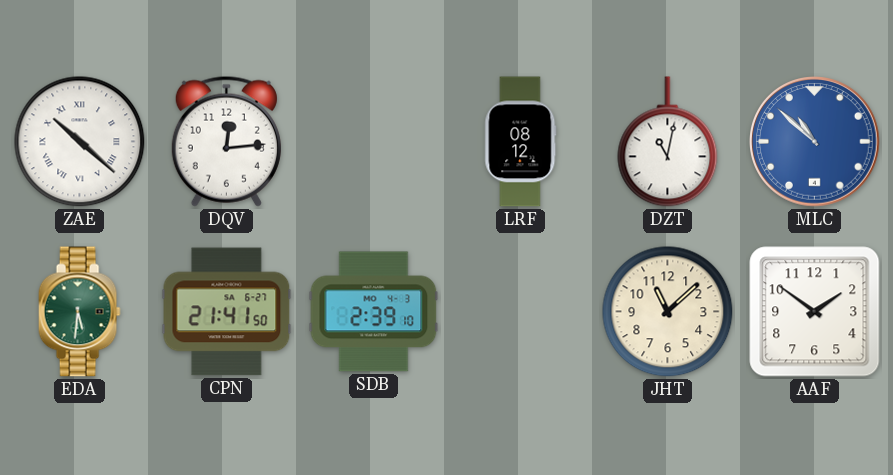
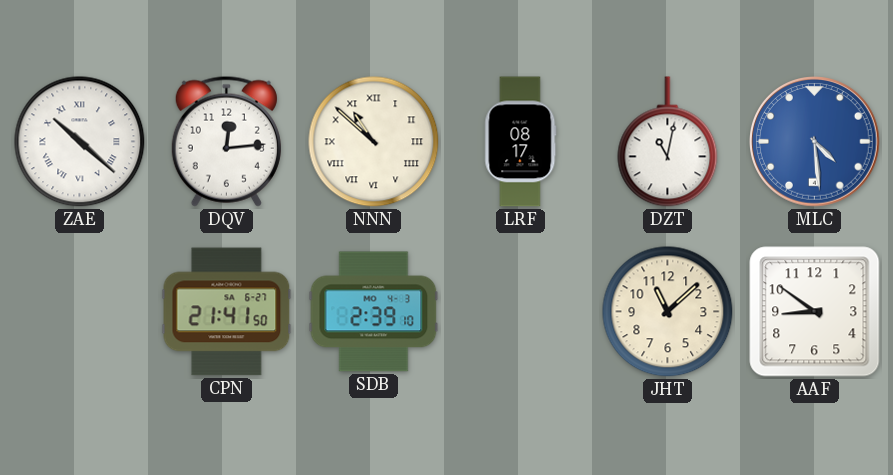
NNN: none -> 10:52 (374, 142)
LRF: 08:12 -> 08:17 (521, 142)
MLC: 10:52 -> 4:29 (815, 142)
EDA: 5:31 -> none (79, 312)
AAF: 1:51 -> 8:51 (815, 312)
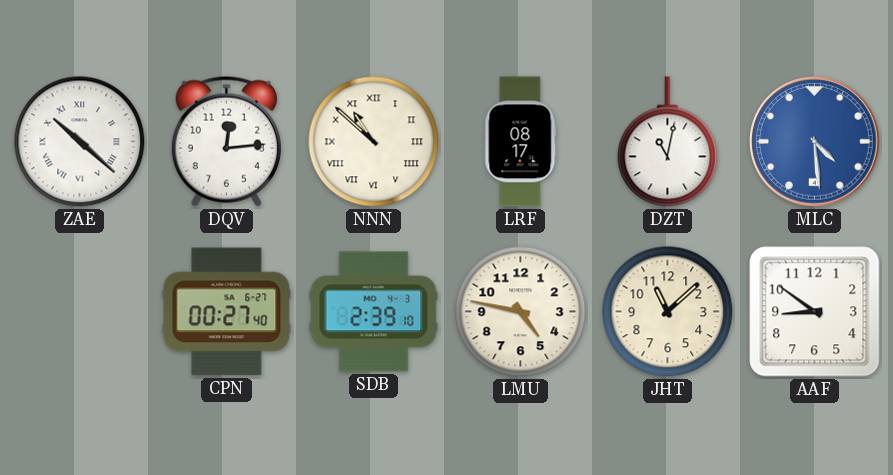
CPN: 21:41 -> 00:27 (227, 312)
LMU: none -> 4:47 (521, 312)
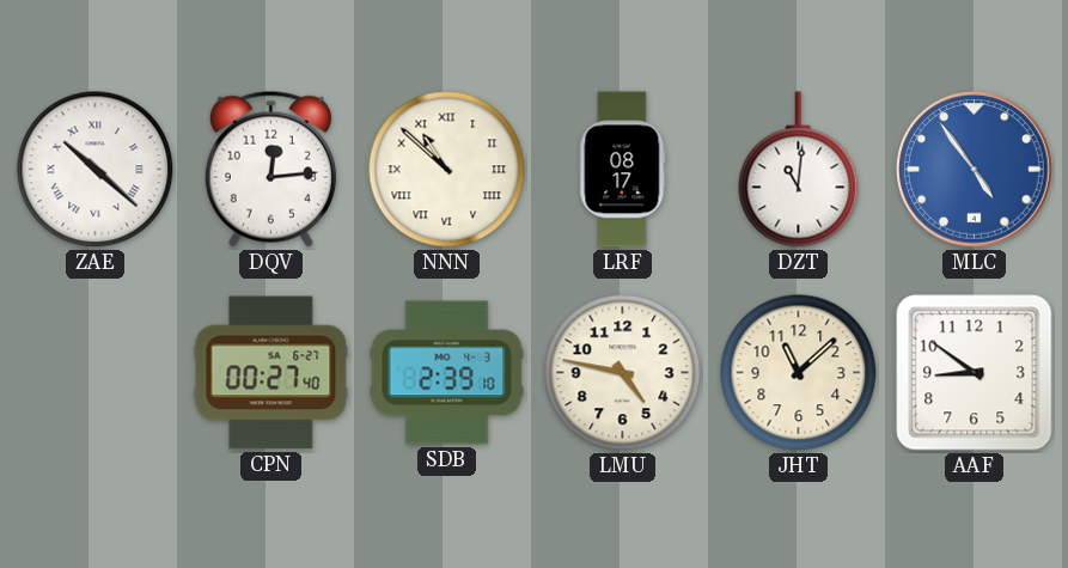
DZT: 11:02 -> 11:01 (799, 170)
MLC: 4:29 -> 4:54 (975, 170)
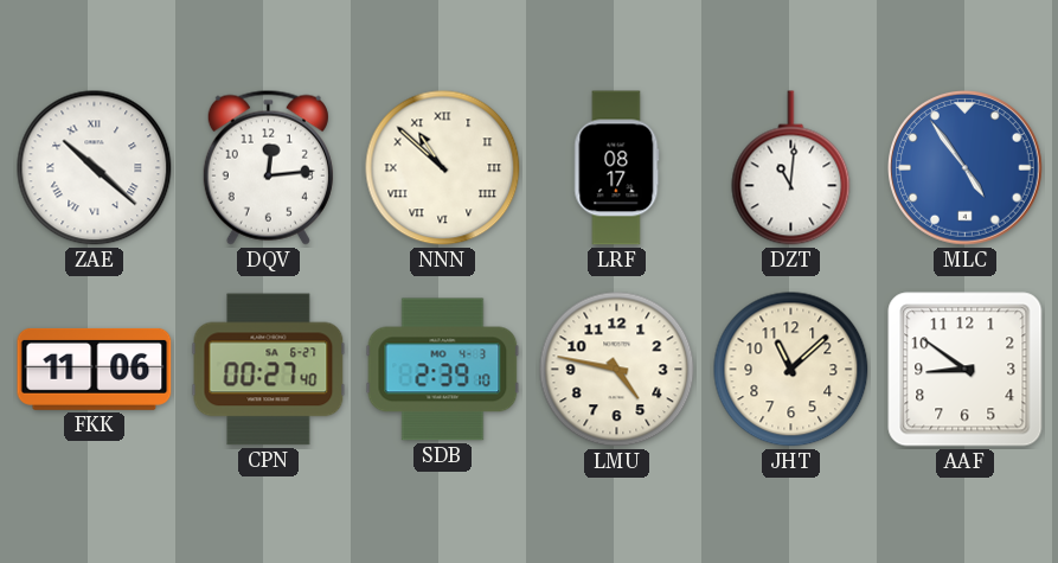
FKK: none -> 11:06 (95, 369)
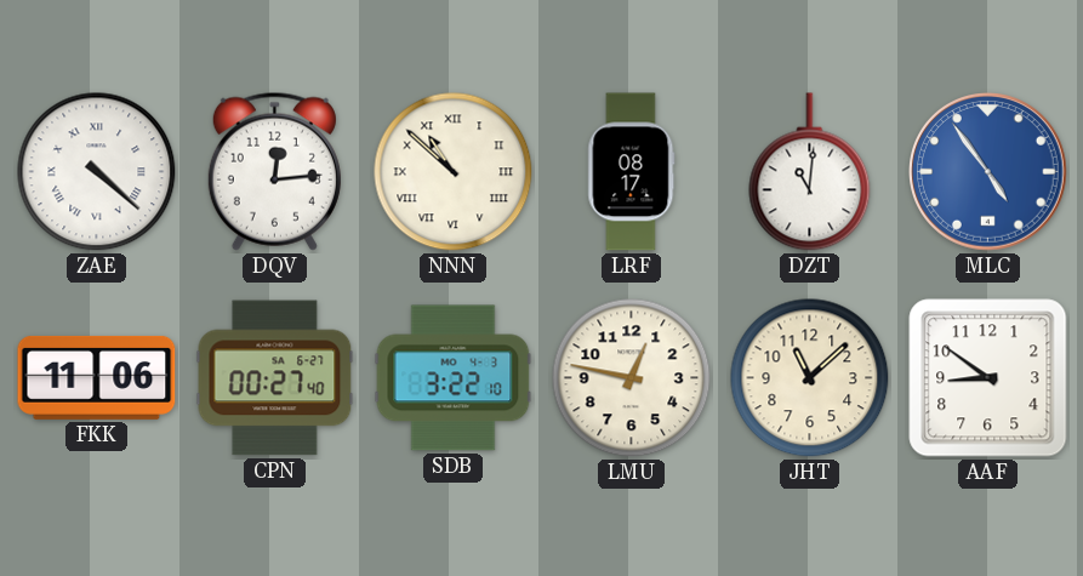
ZAE: 10:22 -> 4:22 (97, 172)
SDB: 2:39 -> 3:22 (454, 378)
LMU: 4:47 -> 12:47 (632, 378)
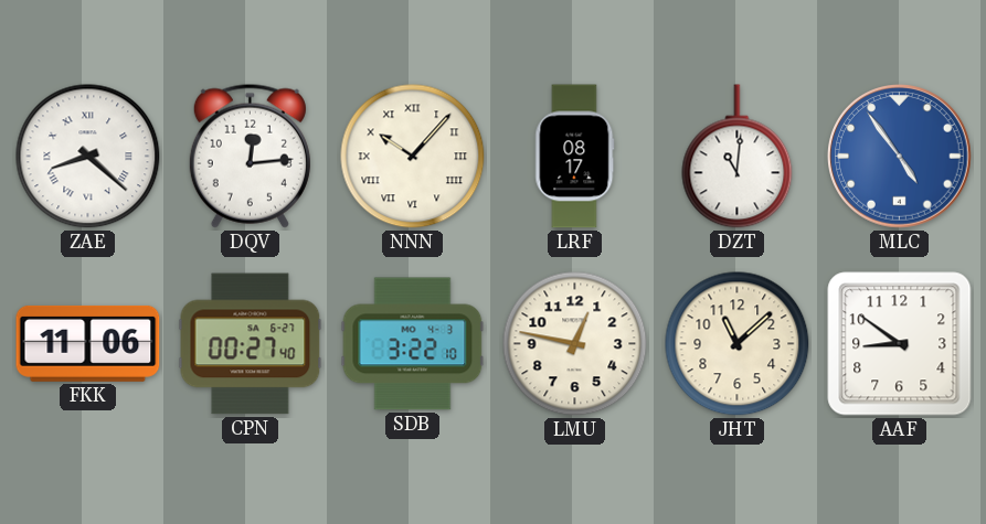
ZAE: 4:22 -> 8:22 (88, 157)
NNN: 10:52 -> 10:07 (413, 157)
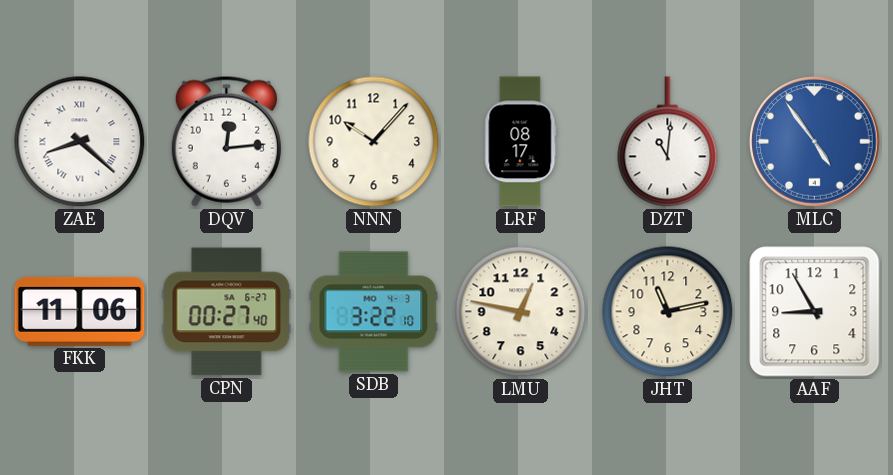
NNN numerals: Roman -> Arabic (374, 142)
JHT: 11:08 -> 11:13 (668, 312)
AAF: 8:51 -> 8:55 (815, 312)
